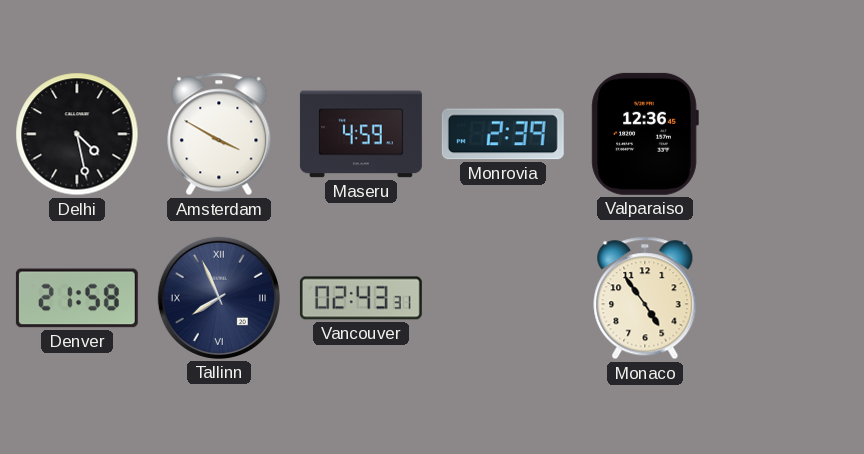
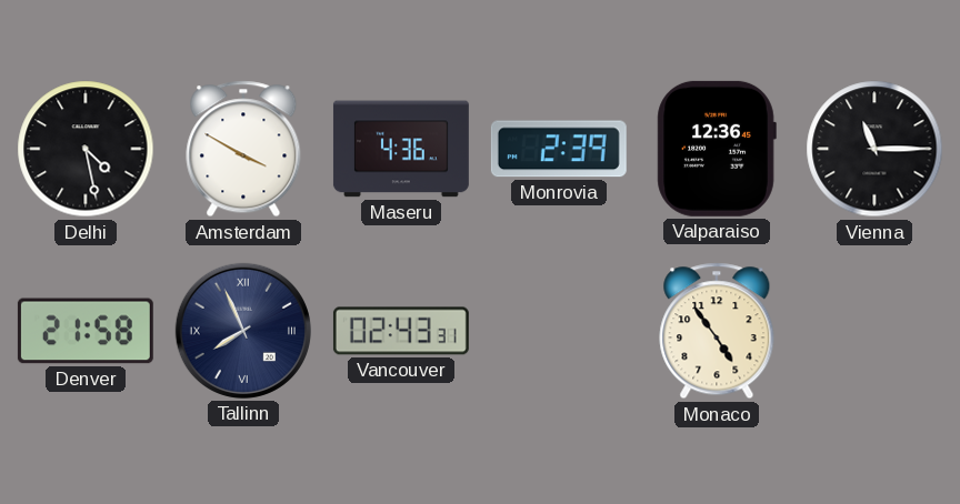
Maseru: 4:59 -> 4:36 (401, 149)
Vienna: none -> 11:15 (874, 149)
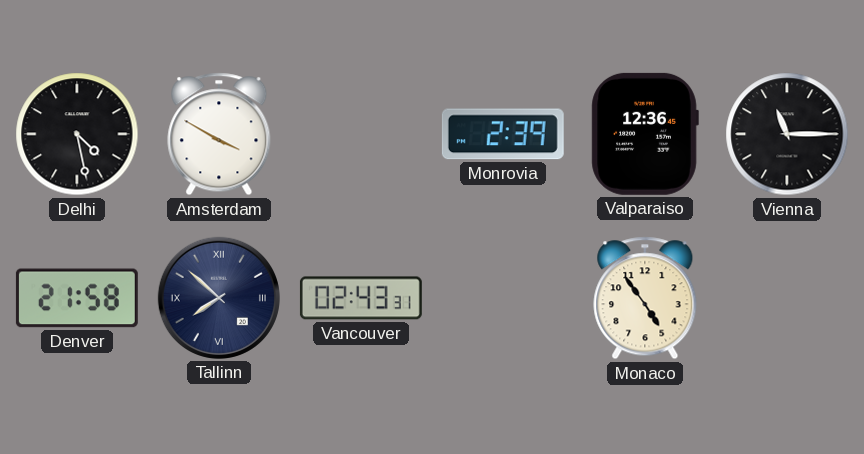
Maseru: 4:36 -> none (401, 149)
Tallinn: 7:56 -> 7:52 (219, 298)
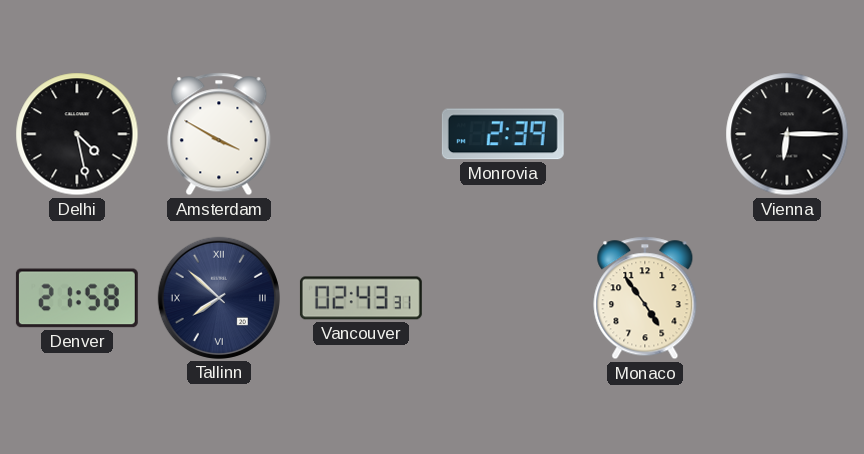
Valparaiso: 12:36 -> none (645, 134)
Vienna: 11:15 -> 6:15 (787, 134)
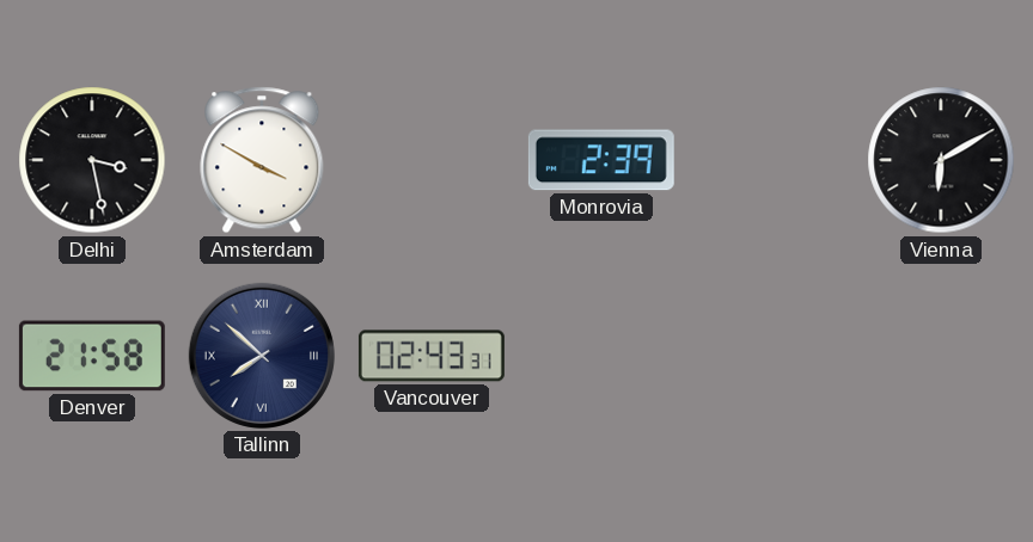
Delhi: 4:28 -> 3:28 (92, 160)
Vienna: 6:15 -> 6:10 (941, 160)
Monaco: 4:54 -> none (645, 298)
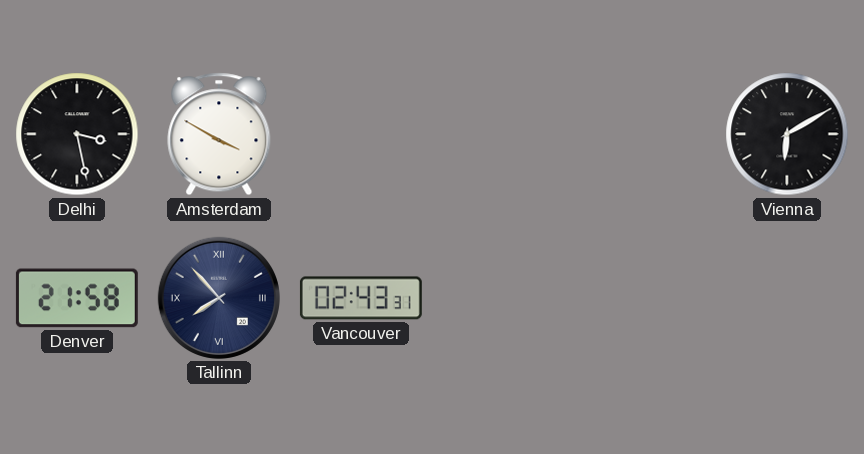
Monrovia: 2:39 -> none (601, 160)
Tallinn: 7:52 -> 7:53 (219, 298)
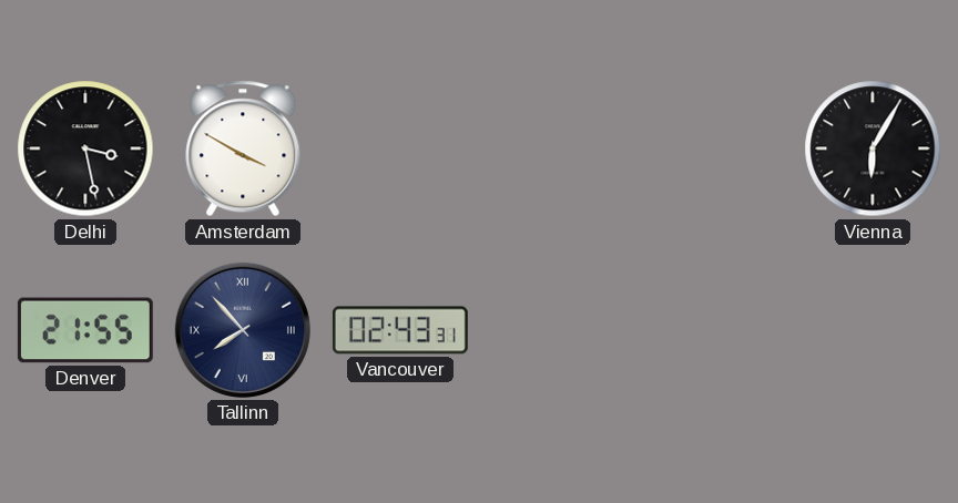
Vienna: 6:10 -> 6:05 (873, 148)
Denver: 21:58 -> 21:55 (85, 330)
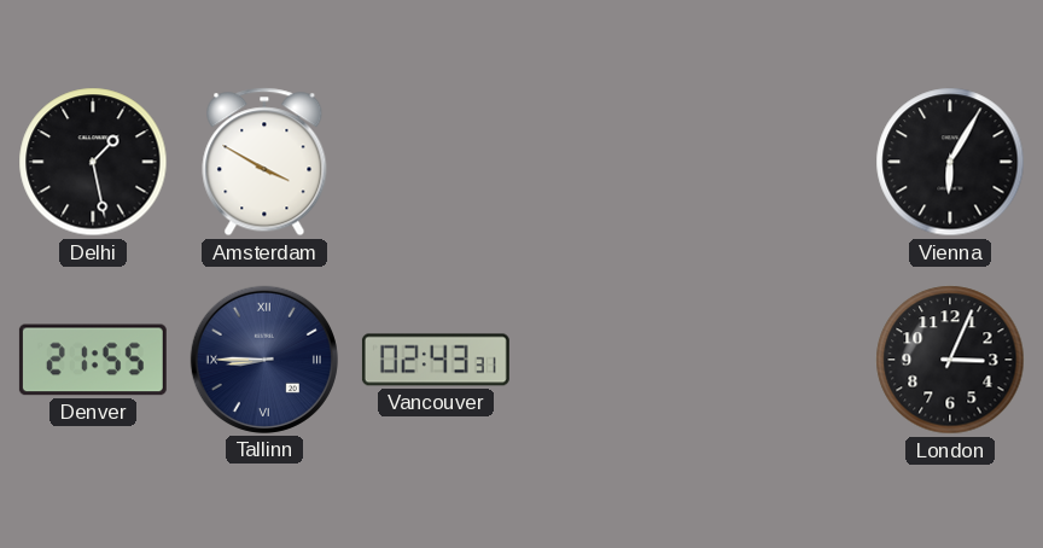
Delhi: 3:28 -> 1:28 (93, 162)
Tallinn: 7:53 -> 8:45 (264, 360)
London: none -> 3:04 (950, 360)
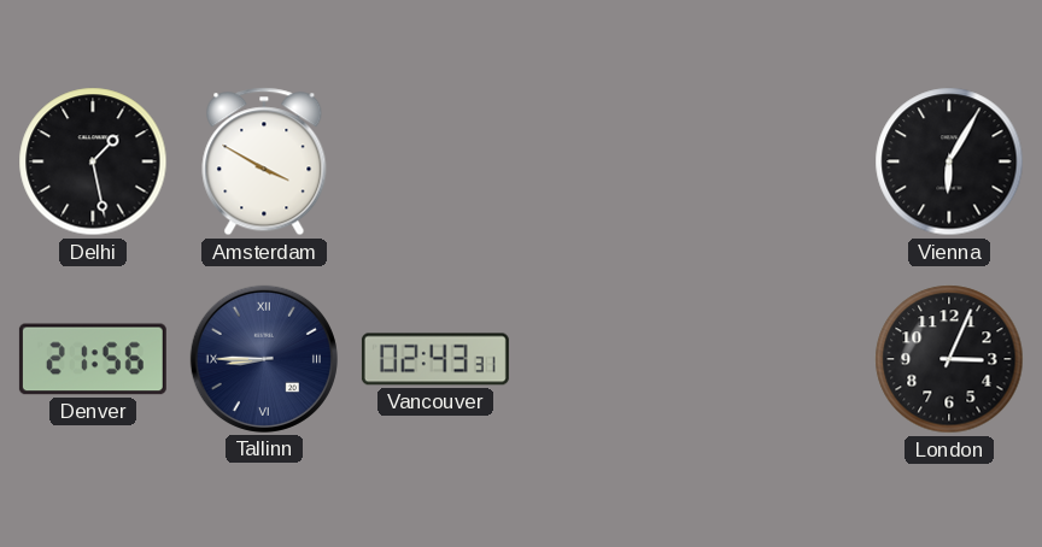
Denver: 21:55 -> 21:56 (93, 359)
